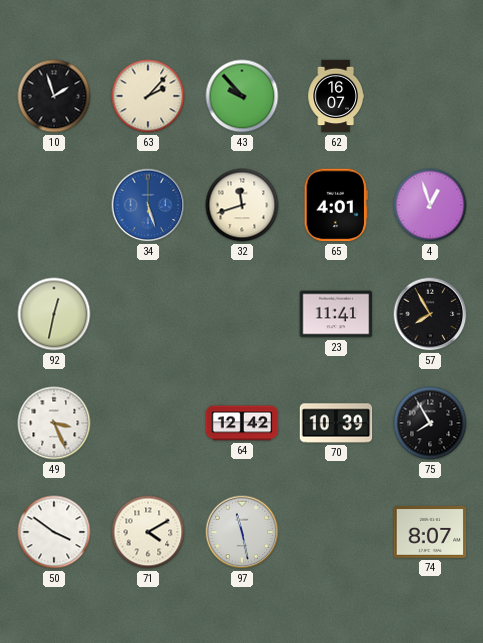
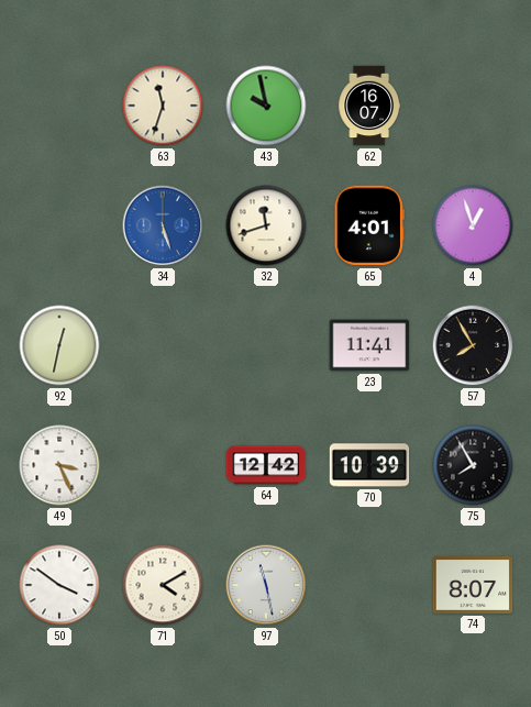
10: 1:57 -> none (54, 96)
63: 2:07 -> 11:33 (163, 106)
43: 9:53 -> 9:58 (266, 106)
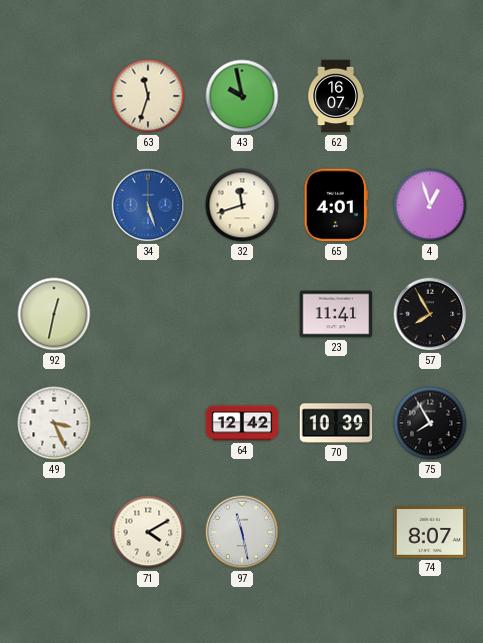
50: 3:51 -> none (59, 585)
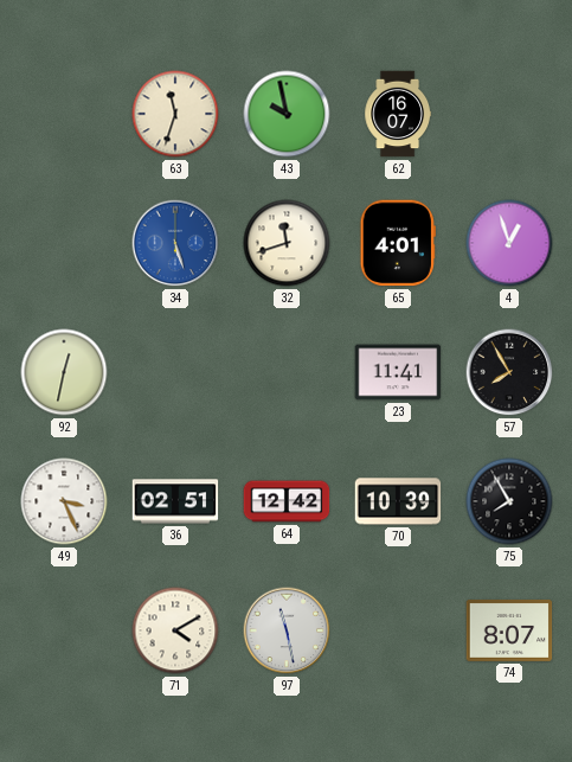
36: none -> 02:51 (175, 501)
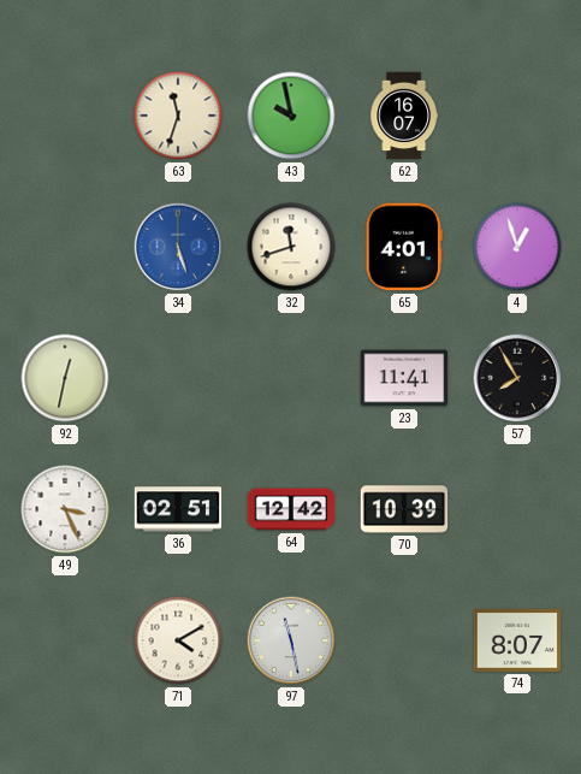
75: 7:55 -> none (509, 501)
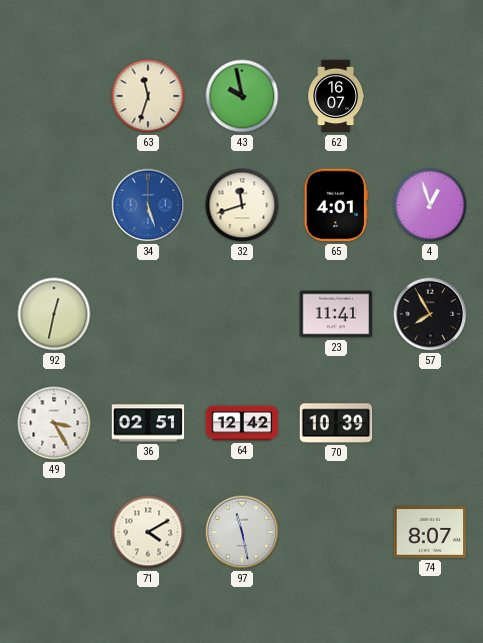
49: 3:26 -> 3:25 (54, 423)
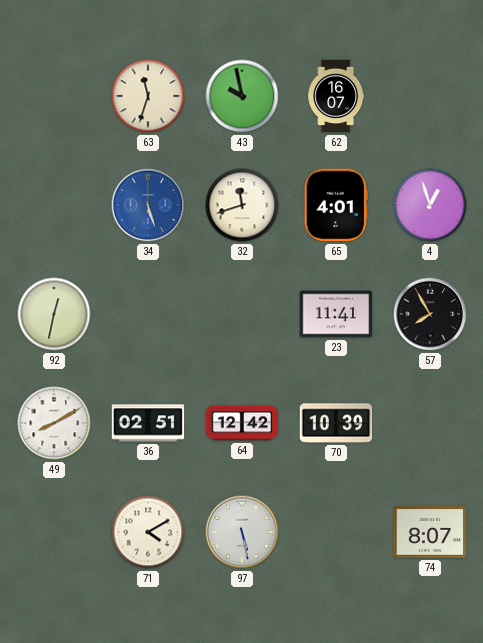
49: 3:25 -> 8:10 (54, 423)
97: 11:28 -> 5:28 (242, 532)
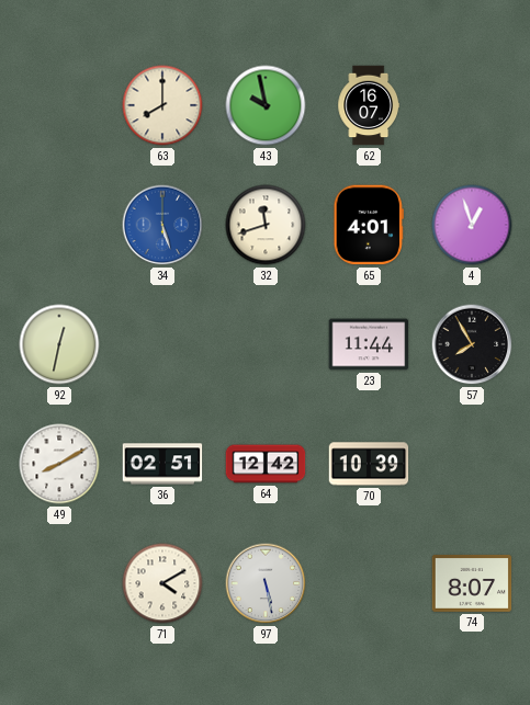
63: 11:33 -> 8:00 (162, 105)
23: 11:41 -> 11:44 (369, 344)
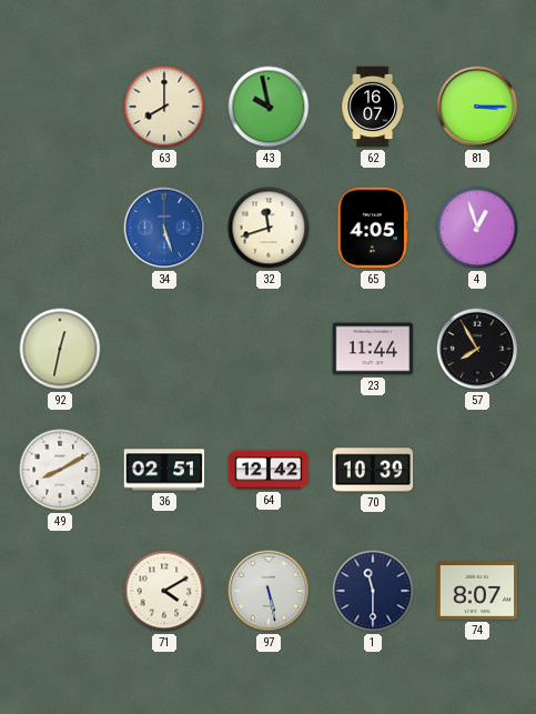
81: none -> 3:15 (477, 107)
65: 4:01 -> 4:05 (373, 228)
1: none -> 11:30 (373, 591)
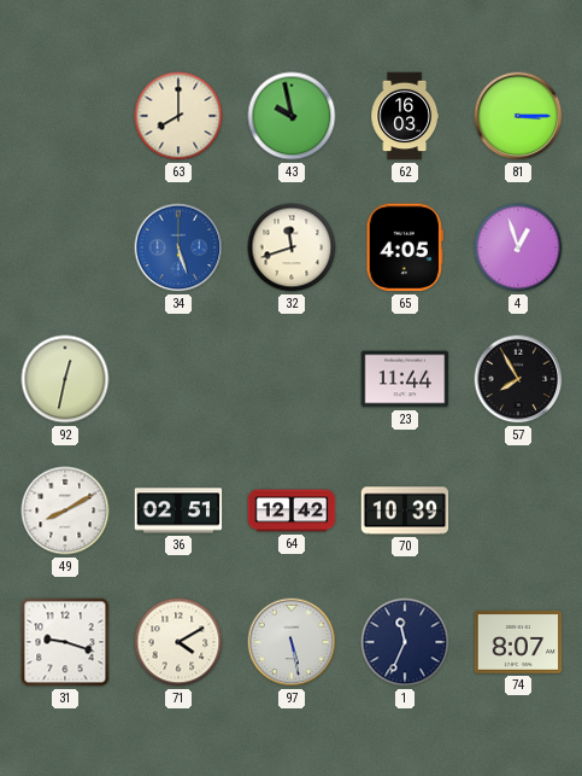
62: 16:07 -> 16:03 (405, 116)
31: none -> 9:18 (65, 642)
1: 11:30 -> 11:34 (405, 642)
